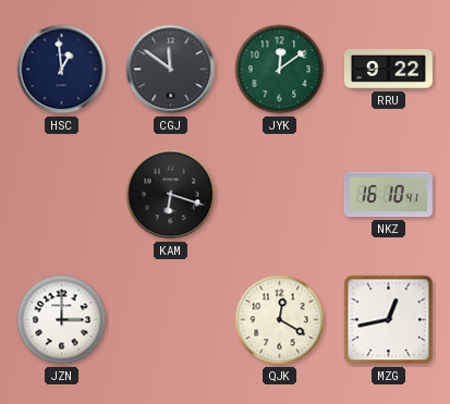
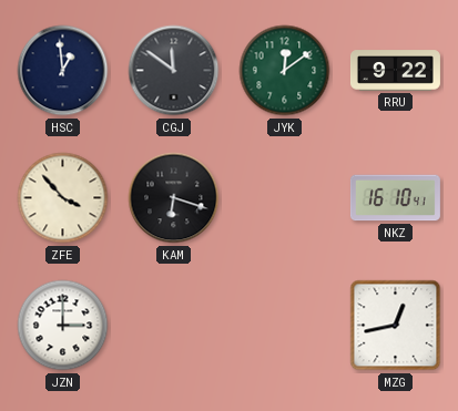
ZFE: none -> 3:53 (63, 198)
QJK: 12:20 -> none (280, 320)
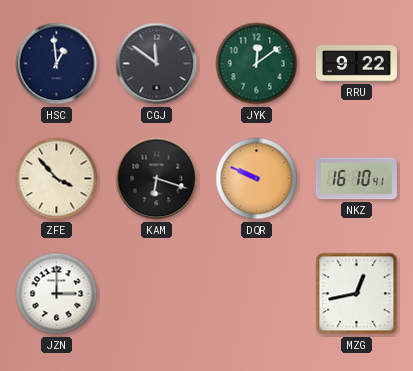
DQR: none -> 9:49 (257, 179)
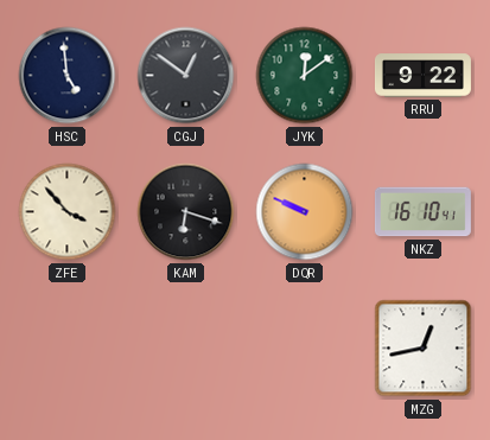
HSC: 12:59 -> 4:59 (68, 76)
CGJ: 11:51 -> 12:51 (186, 76)
JZN: 3:00 -> none (57, 294)
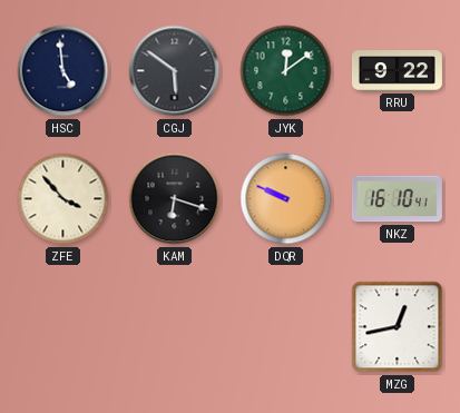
CGJ: 12:51 -> 5:51 (175, 71)
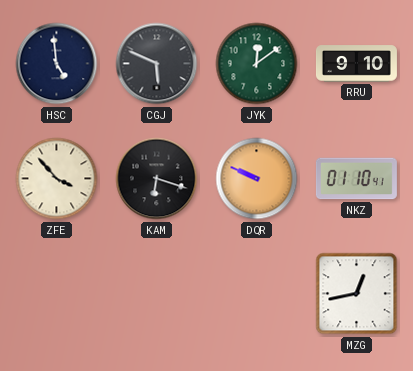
CGJ: 5:51 -> 5:49 (157, 64)
RRU: 9:22 -> 9:10 (356, 64)
NKZ: 16:10 -> 01:10 (356, 179)
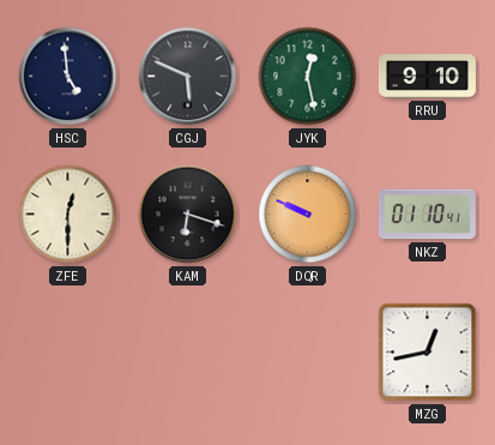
JYK: 12:09 -> 12:28 (308, 77)
ZFE: 3:53 -> 12:30 (68, 215)
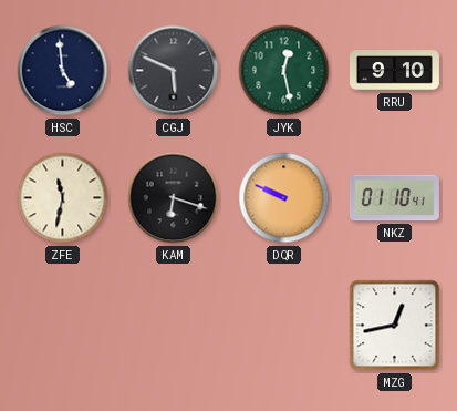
ZFE: 12:30 -> 11:32 (63, 198)
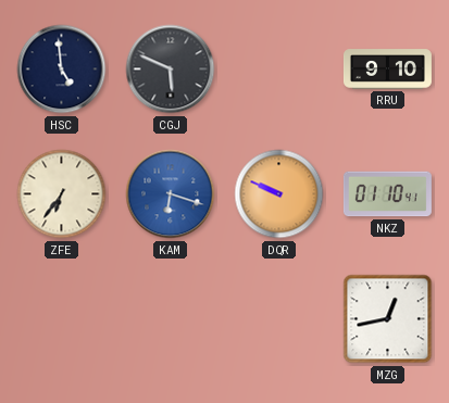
JYK: 12:28 -> none (284, 71)
ZFE: 11:32 -> 6:36 (62, 194)
KAM dial: black -> blue (171, 194)
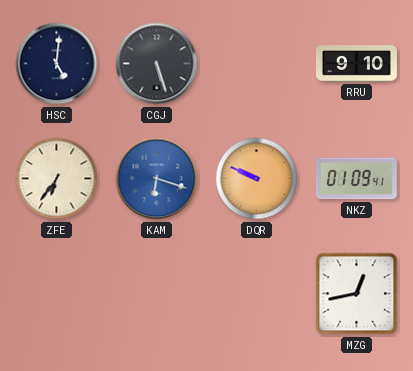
HSC: 4:59 -> 5:01 (57, 64)
CGJ: 5:49 -> 5:27 (157, 64)
NKZ: 01:10 -> 01:09 (356, 179)
